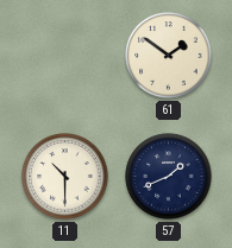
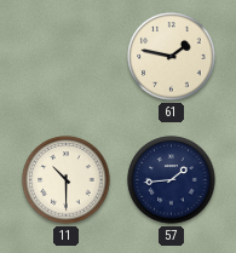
61: 1:51 -> 1:47 (172, 57)
57: 1:41 -> 1:44 (172, 180)
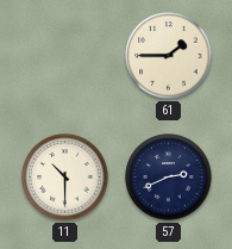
61: 1:47 -> 1:45 (169, 56)
57: 1:44 -> 2:41 (169, 178)
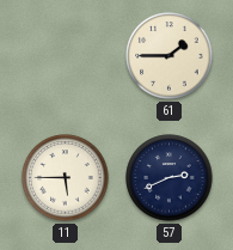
11: 10:30 -> 5:45 (66, 178)
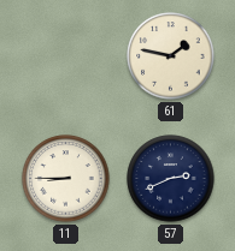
61: 1:45 -> 1:47 (171, 56)
11: 5:45 -> 8:45 (66, 179)
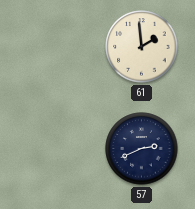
61: 1:47 -> 1:59 (142, 47)
11: 8:45 -> none (66, 179)
